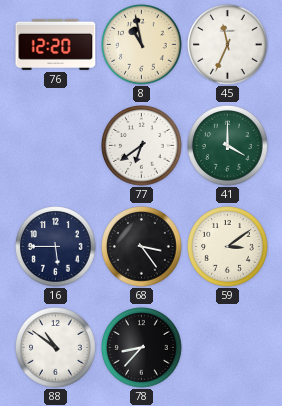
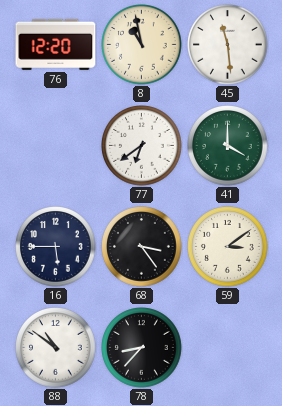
45: 11:34 -> 11:29 (228, 45)
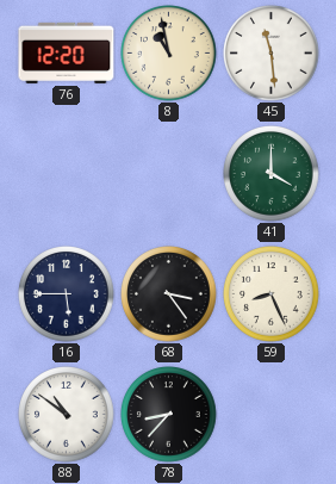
77: 6:39 -> none (142, 146)
59: 3:09 -> 8:26 (272, 294)
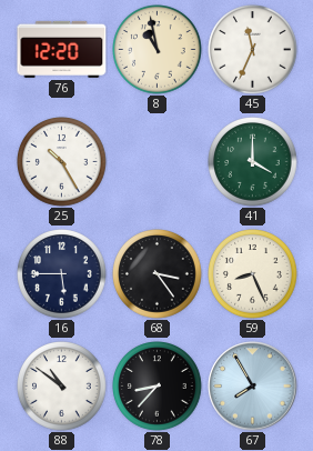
45: 11:29 -> 11:34 (253, 50)
25: none -> 10:25 (62, 162)
67: none -> 7:55 (253, 387)
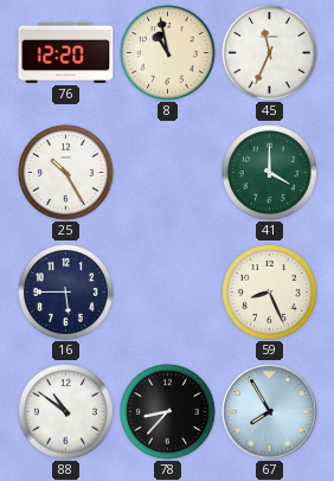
68: 3:24 -> none (158, 274)
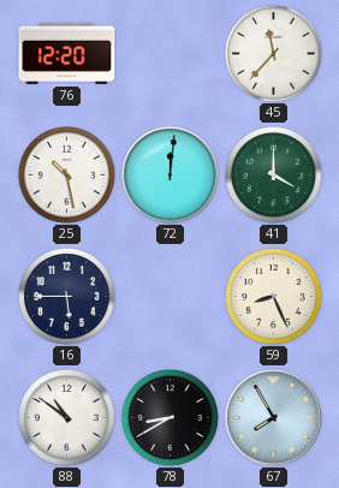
8: 10:58 -> none (168, 53)
45: 11:34 -> 11:37 (274, 54)
25: 10:25 -> 10:28 (67, 175)
72: none -> 12:01 (171, 175)
78: 8:37 -> 8:40 (171, 418)
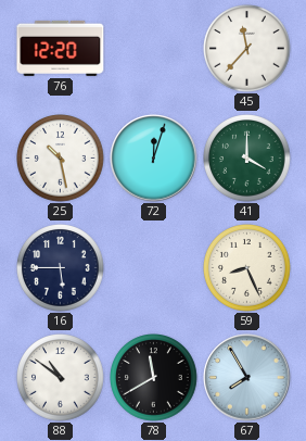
72: 12:01 -> 12:03 (154, 159)
78: 8:40 -> 11:40 (154, 378)
